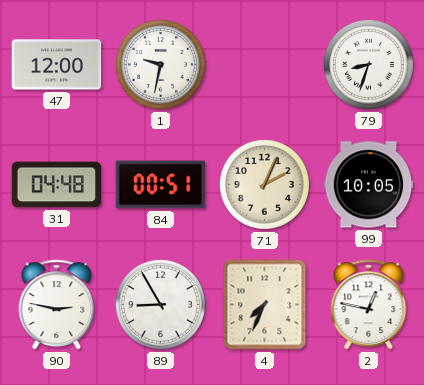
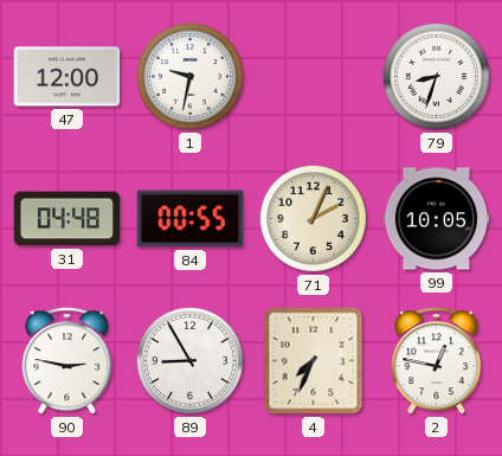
84: 00:51 -> 00:55 (191, 219)
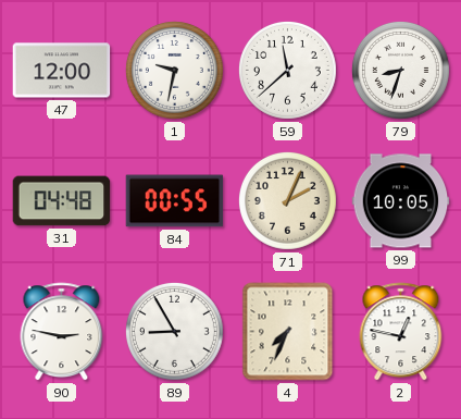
59: none -> 11:38 (287, 70)
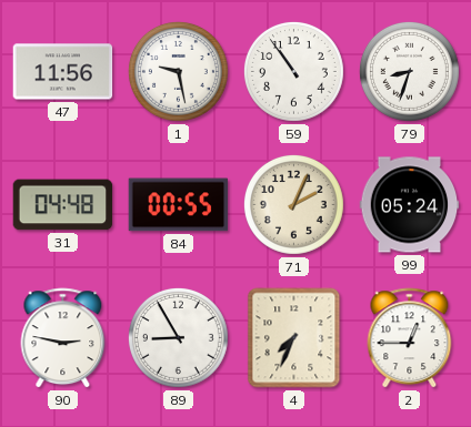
47: 12:00 -> 11:56 (63, 72)
1: 9:32 -> 9:28 (178, 71)
59: 11:38 -> 10:54 (293, 71)
99: 10:05 -> 05:24 (410, 205)
2: 12:47 -> 12:45 (410, 338)
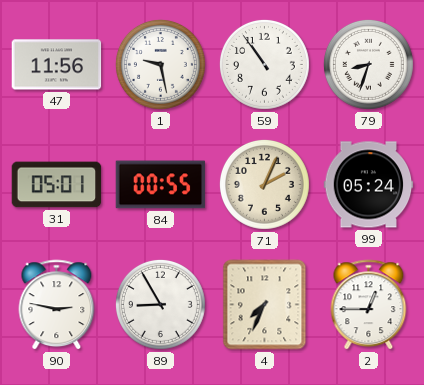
31: 04:48 -> 05:01 (57, 185)
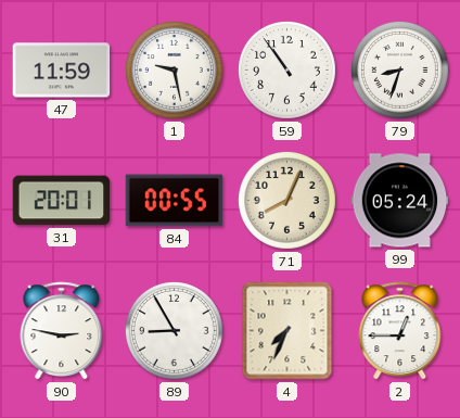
47: 11:56 -> 11:59 (62, 71)
31: 05:01 -> 20:01 (62, 201)
71: 2:04 -> 8:04 (286, 200)
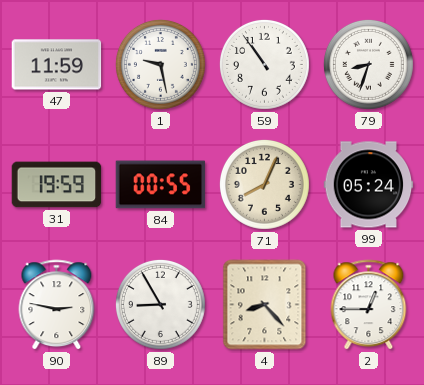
31: 20:01 -> 19:59 (57, 185)
4: 7:34 -> 8:23 (265, 305)
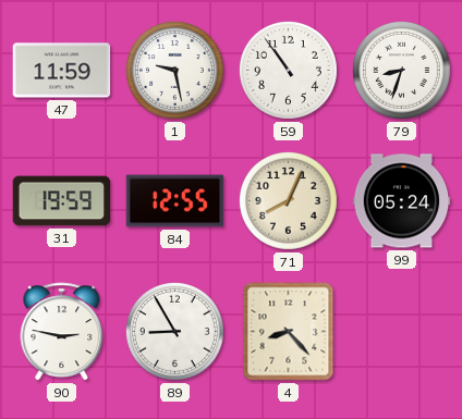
84: 00:55 -> 12:55 (175, 201)
2: 12:45 -> none (369, 305)
